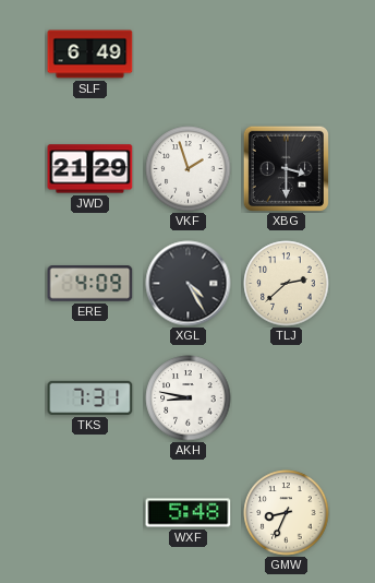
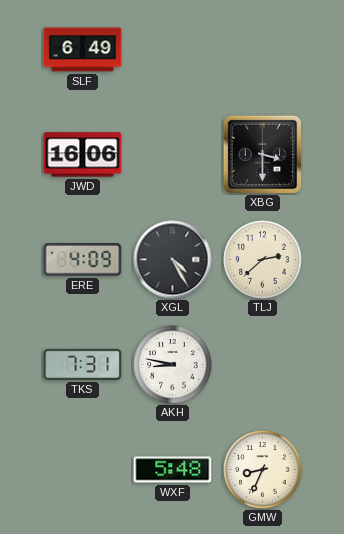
JWD: 21:29 -> 16:06 (83, 155)
VKF: 1:57 -> none (189, 169)
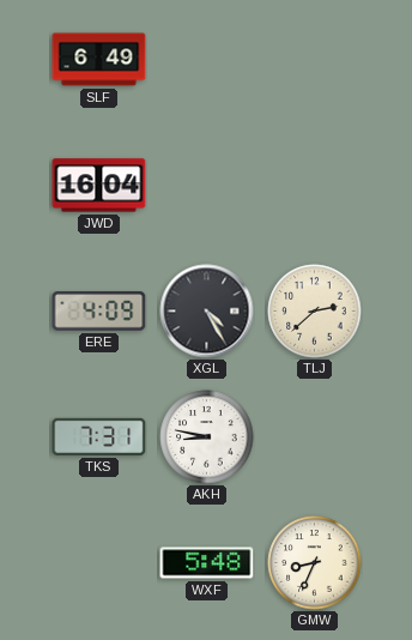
JWD: 16:06 -> 16:04 (99, 186)
XBG: 3:30 -> none (262, 154)
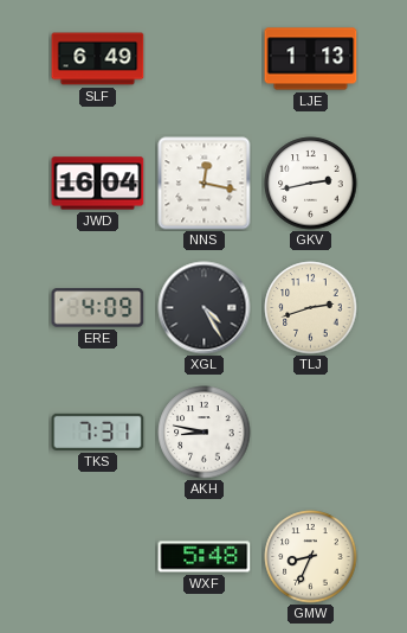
LJE: none -> 1:13 (311, 59)
NNS: none -> 12:17 (205, 184)
GKV: none -> 2:43 (311, 184)
TLJ: 2:38 -> 2:42 (311, 308)
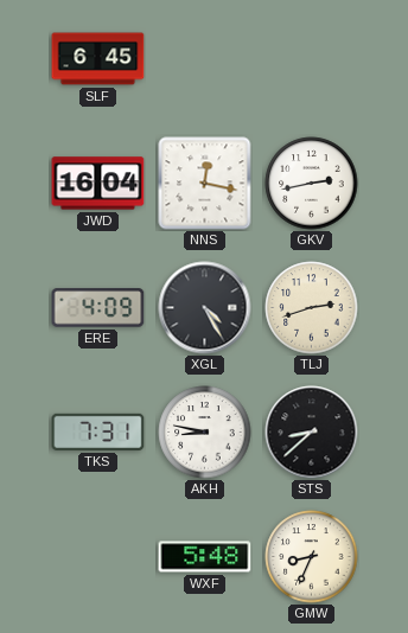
SLF: 6:49 -> 6:45 (98, 59)
LJE: 1:13 -> none (311, 59)
STS: none -> 8:38 (312, 433)
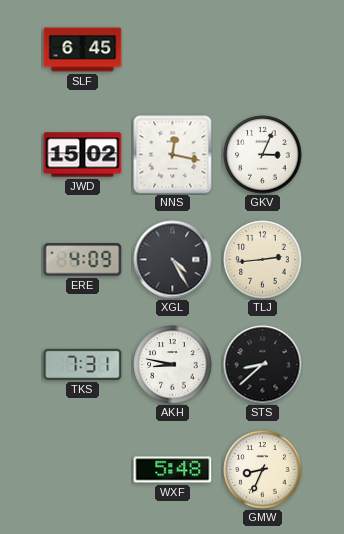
JWD: 16:04 -> 15:02 (83, 155)
GKV: 2:43 -> 3:04 (263, 155)
TLJ: 2:42 -> 2:44 (263, 260)
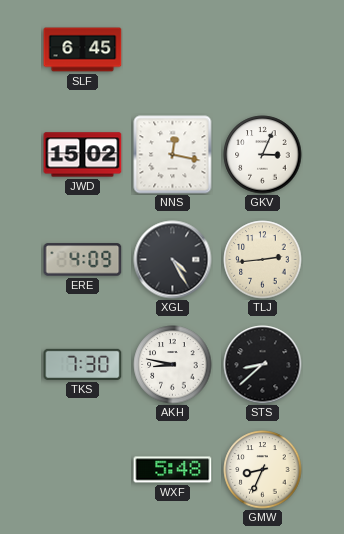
TKS: 7:31 -> 7:30 (83, 364)
